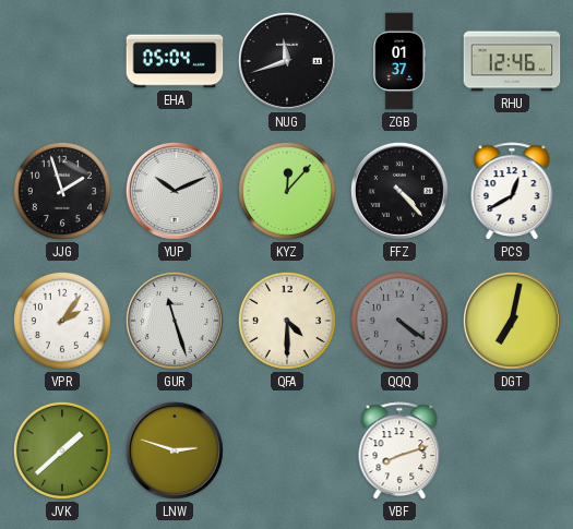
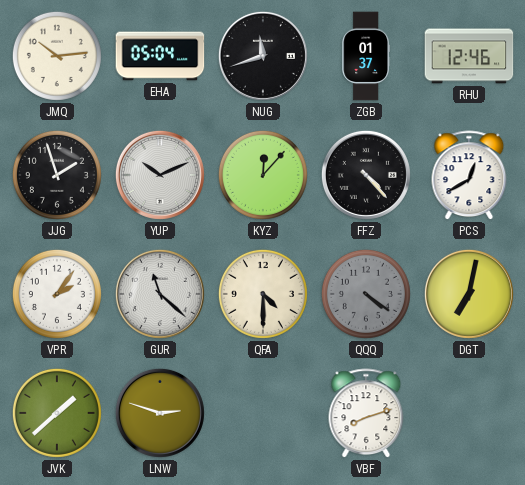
JMQ: none -> 10:14 (57, 56)
GUR: 11:27 -> 11:22 (160, 294)
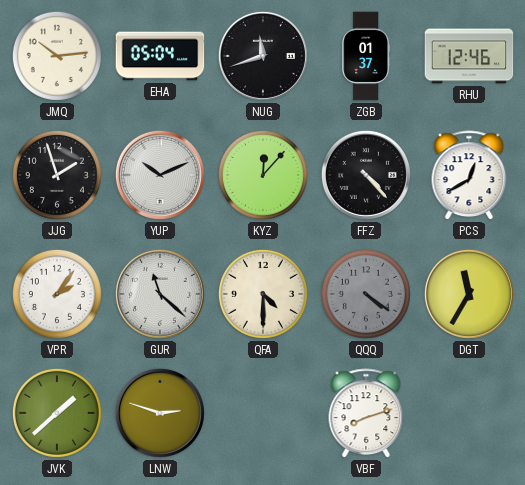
DGT: 7:02 -> 11:35 (469, 294)
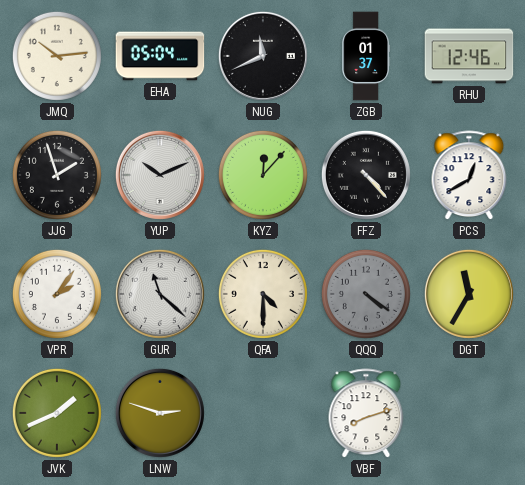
NUG: 11:42 -> 11:41 (263, 56)
JVK: 1:38 -> 1:41 (57, 413)
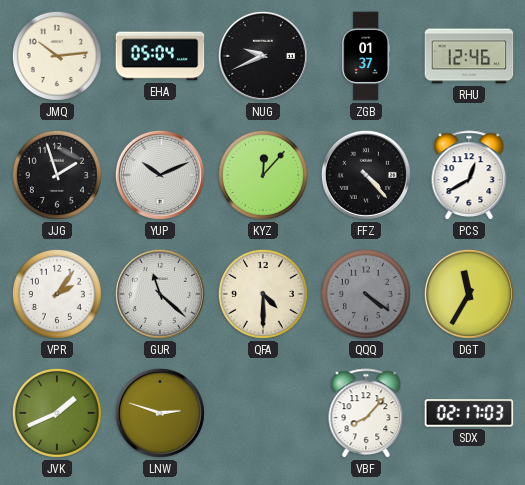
NUG: 11:41 -> 9:41 (263, 56)
VBF: 8:12 -> 8:07 (366, 414)
SDX: none -> 02:17 (469, 413)
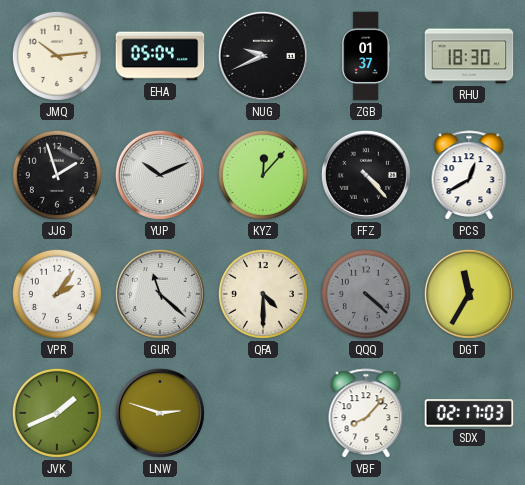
RHU: 12:46 -> 18:30 (469, 56)
QQQ: 4:21 -> 4:22 (366, 294)
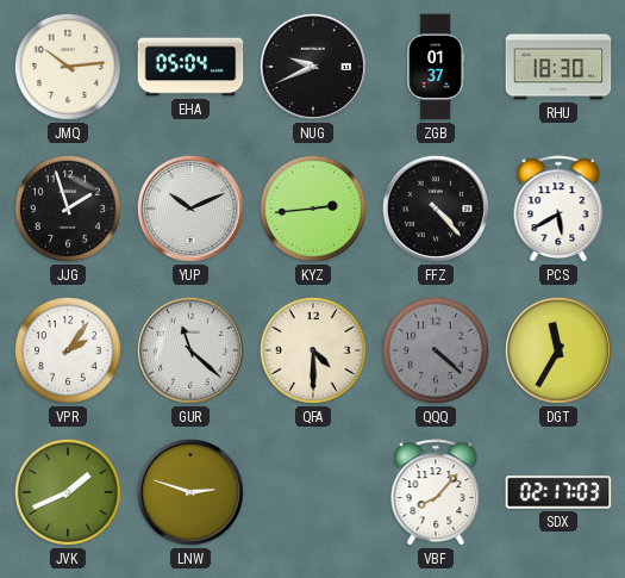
KYZ: 12:07 -> 2:44 (313, 209)
PCS: 12:40 -> 5:40 (558, 210)
